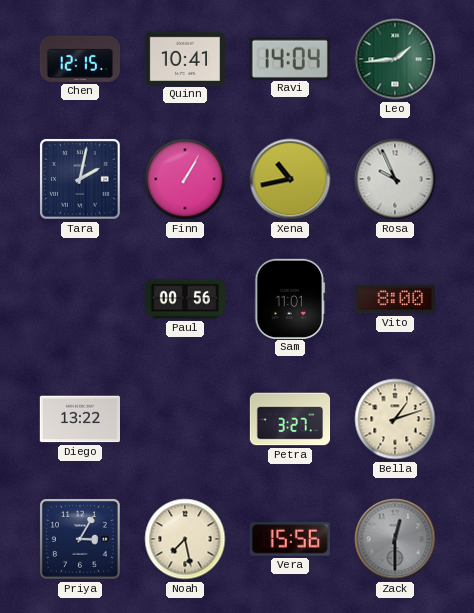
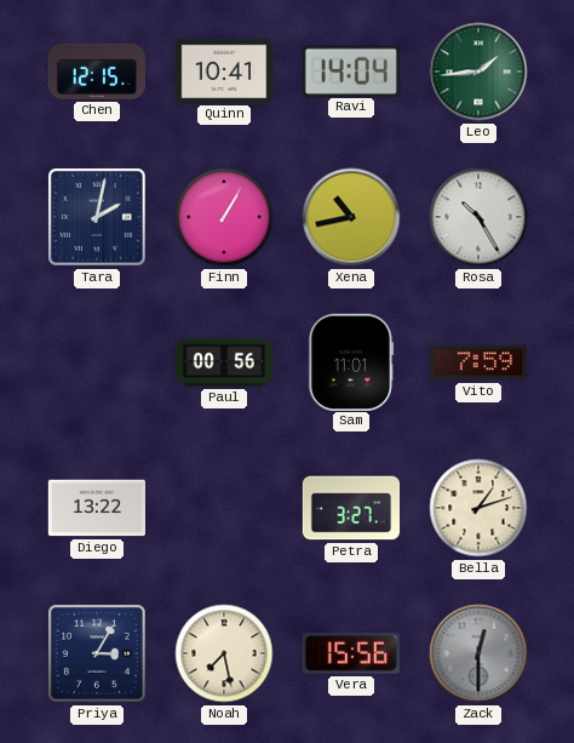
Rosa: 9:56 -> 10:25 (478, 217)
Vito: 8:00 -> 7:59 (477, 362)
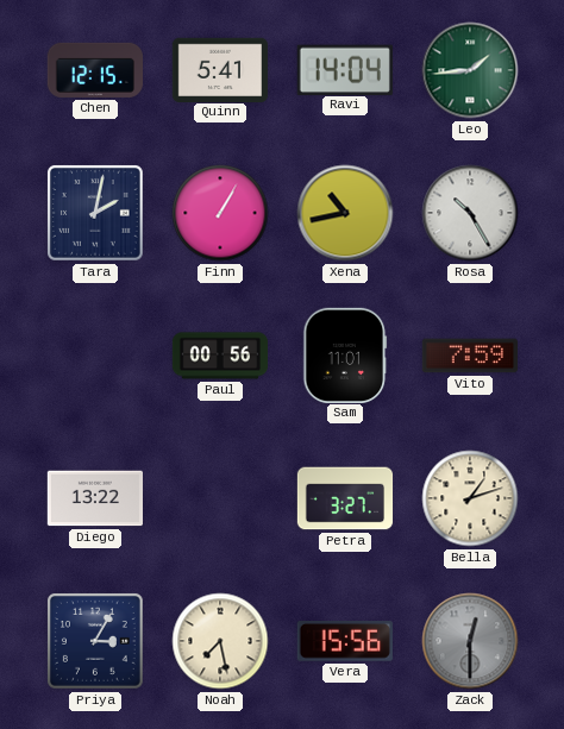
Quinn: 10:41 -> 5:41 (219, 69)
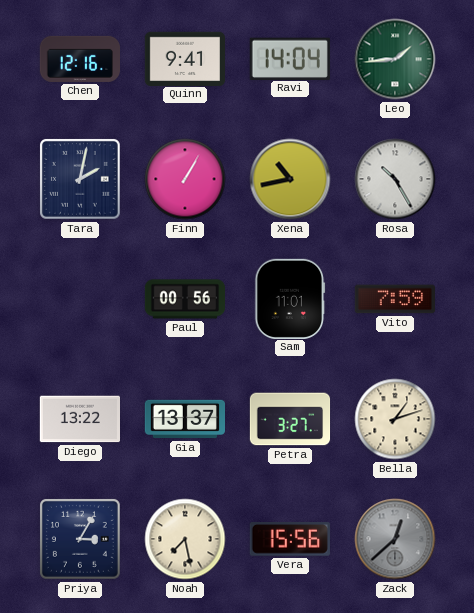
Chen: 12:15 -> 12:16 (79, 59)
Quinn: 5:41 -> 9:41 (184, 58)
Gia: none -> 13:37 (184, 419)
Zack: 12:30 -> 12:38 (395, 539)
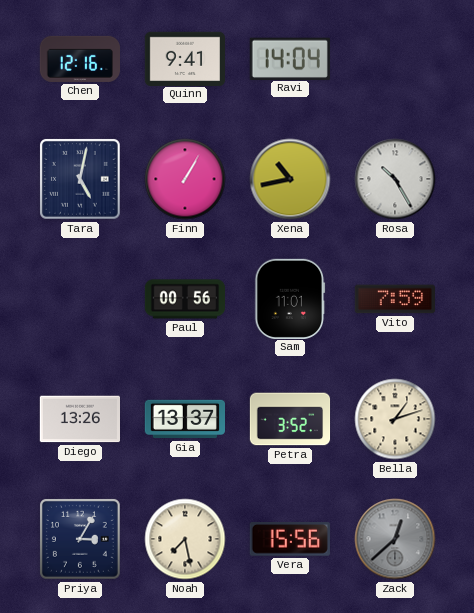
Leo: 1:44 -> none (395, 59)
Tara: 2:02 -> 5:02 (80, 179)
Diego: 13:22 -> 13:26 (79, 419)
Petra: 3:27 -> 3:52 (290, 419)
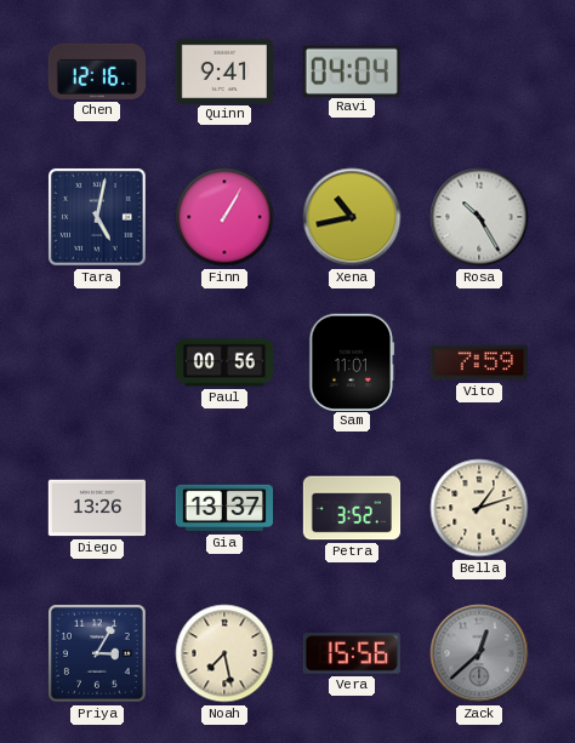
Ravi: 14:04 -> 04:04 (352, 70)
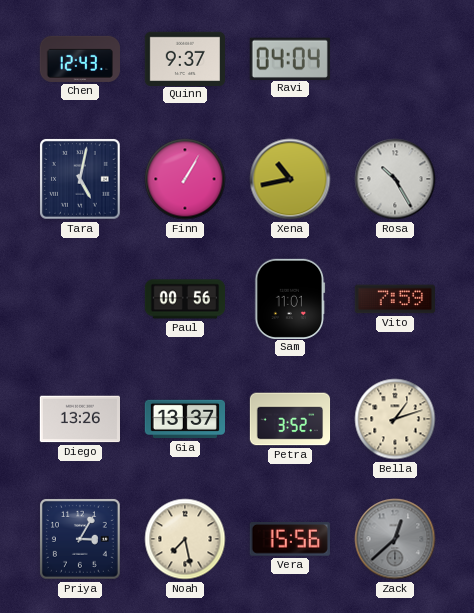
Chen: 12:16 -> 12:43 (79, 59)
Quinn: 9:41 -> 9:37 (184, 58)
